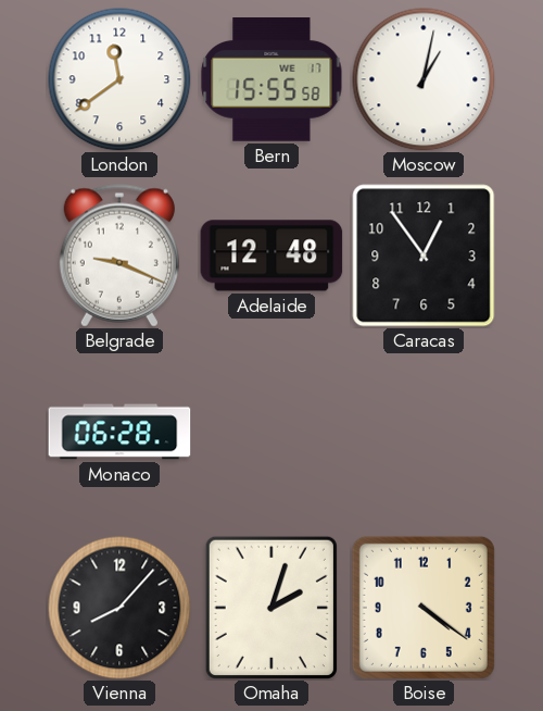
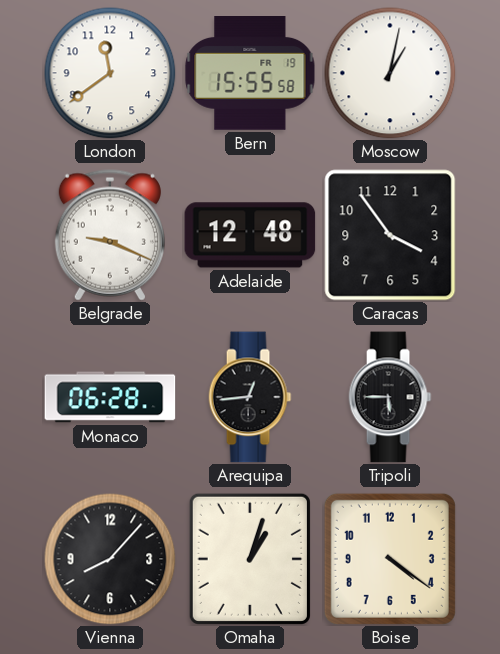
Bern date: WE 17 -> FR 19 (250, 74)
Caracas: 12:54 -> 3:54 (390, 235)
Arequipa: none -> 12:44 (250, 397)
Tripoli: none -> 5:45 (390, 397)
Omaha: 2:03 -> 1:03 (250, 559)
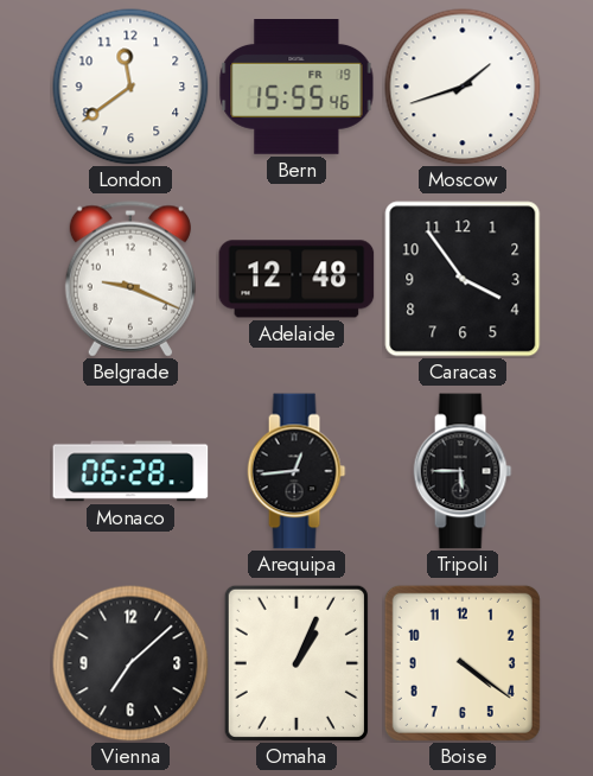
Bern: 15:55:58 -> 15:55:46 (296, 88)
Moscow: 1:02 -> 1:42 (463, 87)
Vienna: 8:07 -> 7:08 (130, 663)
Omaha: 1:03 -> 1:04 (296, 663)
